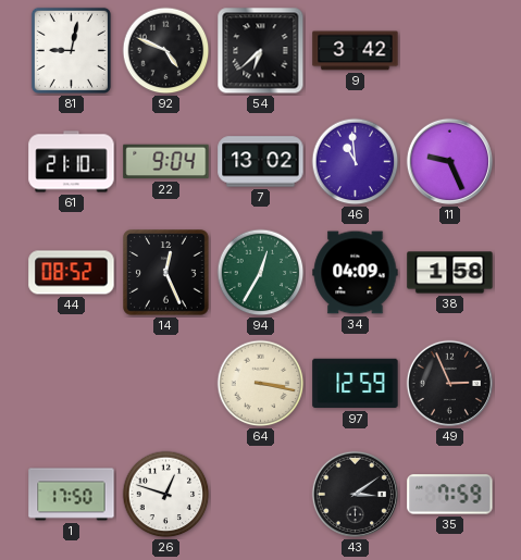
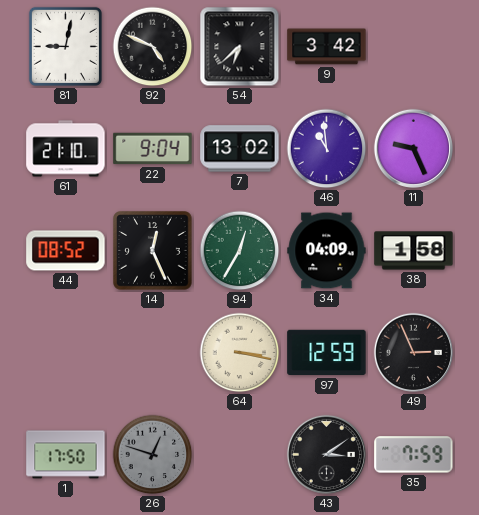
26 dial: white -> grey (153, 455)
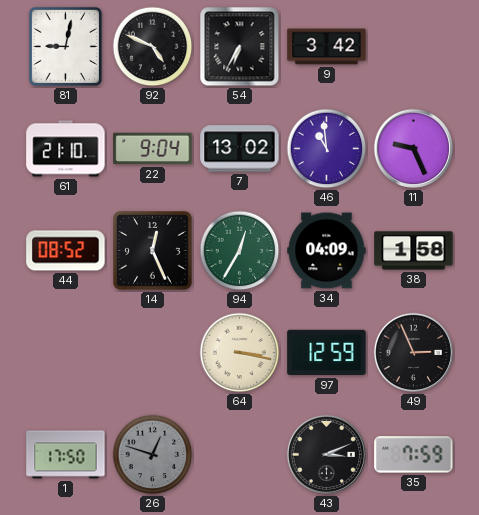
54: 6:38 -> 6:35 (240, 47)
43: 3:09 -> 3:11 (326, 454)
